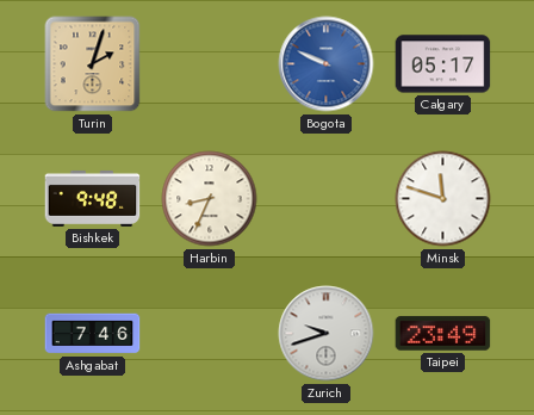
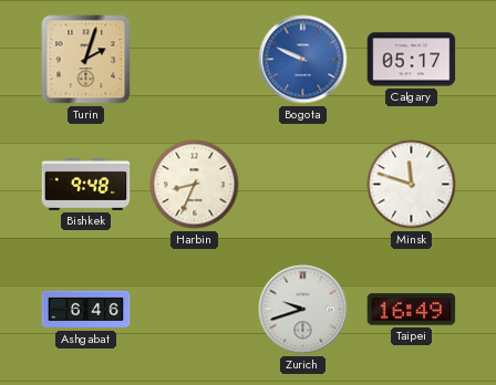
Ashgabat: 7:46 -> 6:46 (86, 310)
Taipei: 23:49 -> 16:49 (412, 310)
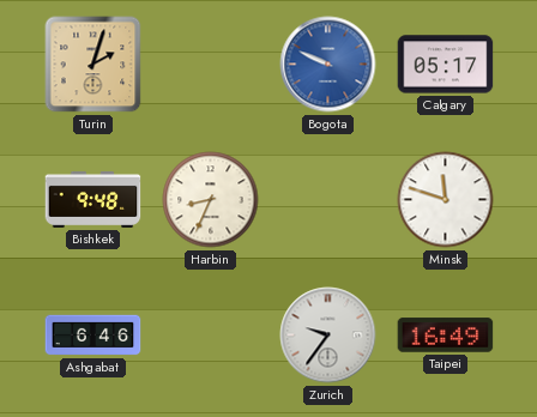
Zurich: 9:42 -> 9:36 (328, 336)
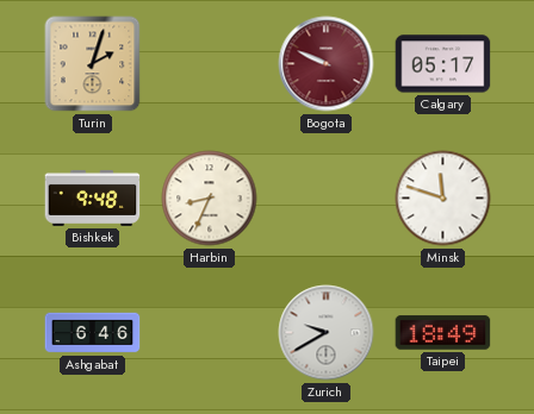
Bogota dial: blue -> burgundy (327, 64)
Zurich: 9:36 -> 9:40 (327, 333)
Taipei: 16:49 -> 18:49 (443, 333)
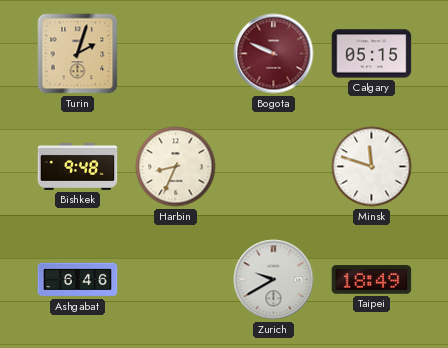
Calgary: 05:17 -> 05:15 (372, 54)
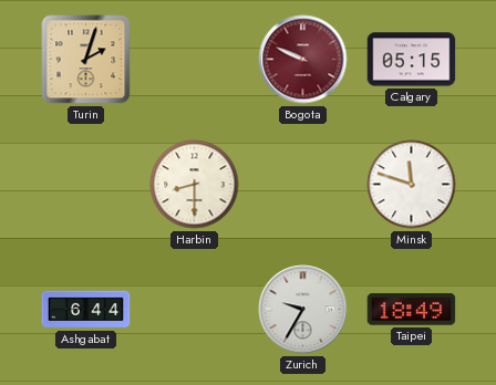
Bishkek: 9:48 -> none (78, 166)
Harbin: 8:34 -> 8:30 (195, 185)
Ashgabat: 6:46 -> 6:44 (86, 310)
Zurich: 9:40 -> 9:35 (303, 310)
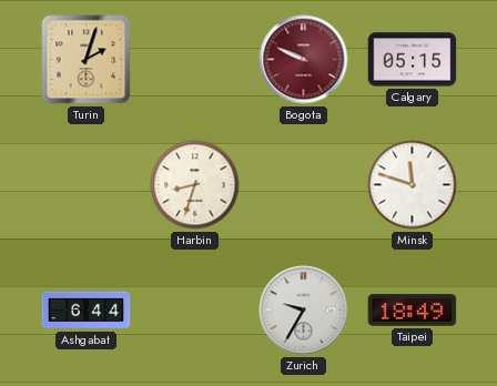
Harbin: 8:30 -> 8:33 (195, 185)
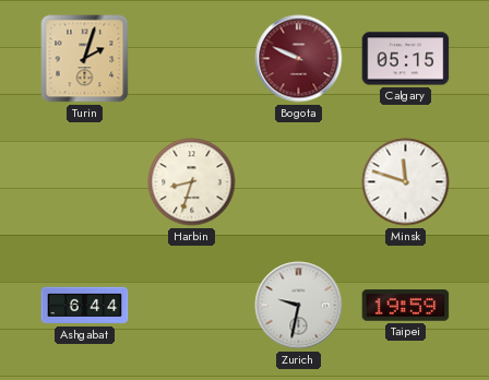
Zurich: 9:35 -> 9:32 (299, 306)
Taipei: 18:49 -> 19:59 (406, 306)
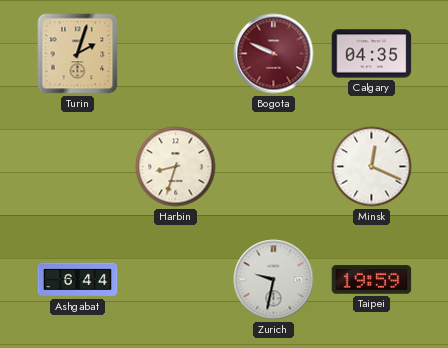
Calgary: 05:15 -> 04:35 (372, 54)
Minsk: 11:48 -> 12:19 (372, 167)
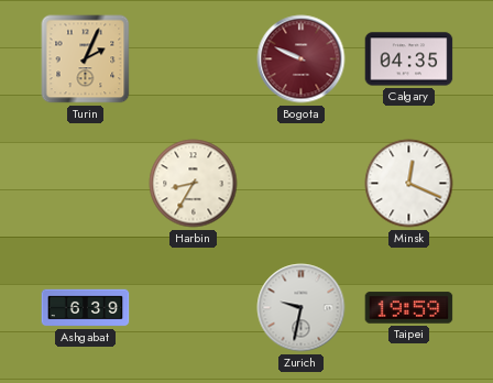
Turin: 2:03 -> 2:04 (86, 59)
Harbin: 8:33 -> 8:35 (194, 184)
Ashgabat: 6:44 -> 6:39 (86, 308)
